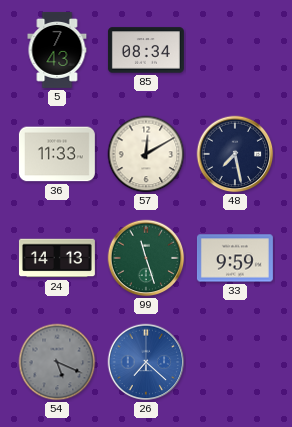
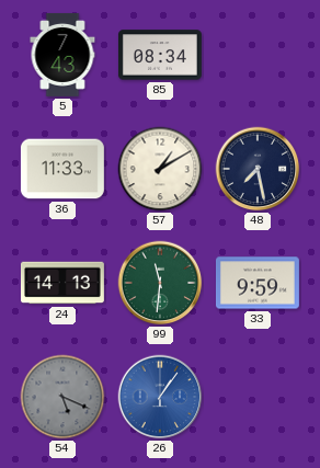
57: 12:10 -> 1:10 (160, 169)
99: 11:27 -> 11:31 (160, 283)
26: 7:22 -> 1:06 (160, 397)
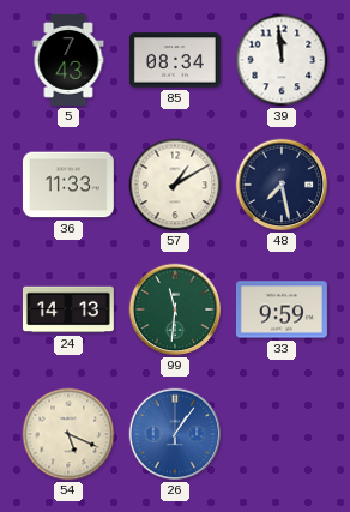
39: none -> 11:59 (282, 60)
54 dial: grey -> cream (68, 434)
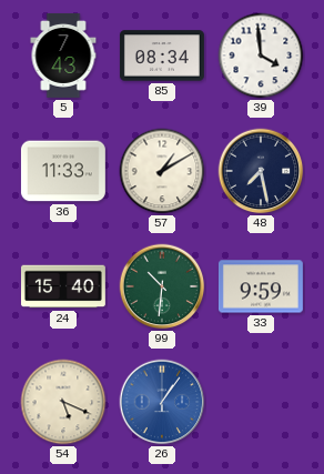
39: 11:59 -> 3:59 (261, 56)
24: 14:13 -> 15:40 (63, 286)
99: 11:31 -> 10:31 (162, 286)
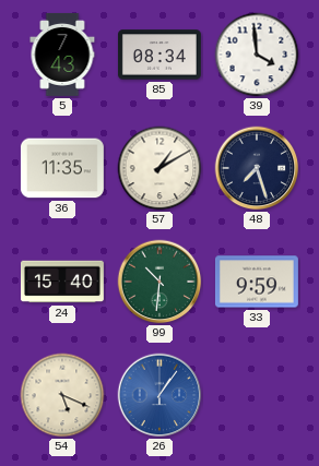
36: 11:33 -> 11:35 (62, 168)
48: 7:28 -> 7:27 (257, 168)
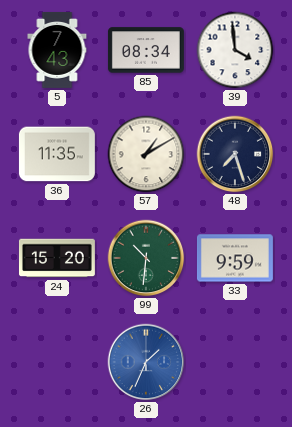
24: 15:40 -> 15:20 (57, 258)
54: 5:19 -> none (62, 395)
26: 1:06 -> 1:34 (146, 362)
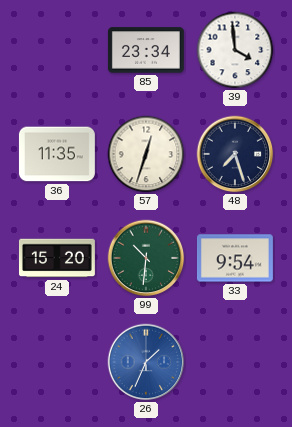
5: 7:43 -> none (57, 50)
85: 08:34 -> 23:34 (146, 50)
57: 1:10 -> 12:33 (146, 154)
33: 9:59 -> 9:54 (235, 258)
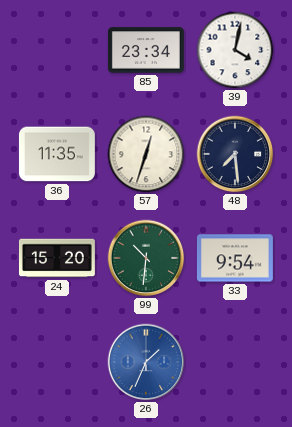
39: 3:59 -> 4:02 (235, 50)
48: 7:27 -> 7:29 (235, 154)
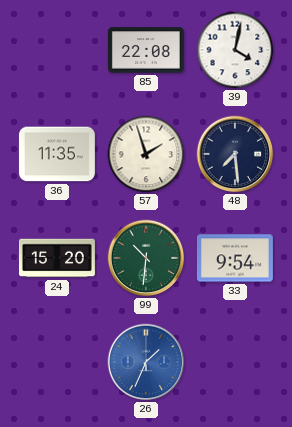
85: 23:34 -> 22:08 (146, 50)
57: 12:33 -> 1:57 (146, 154)
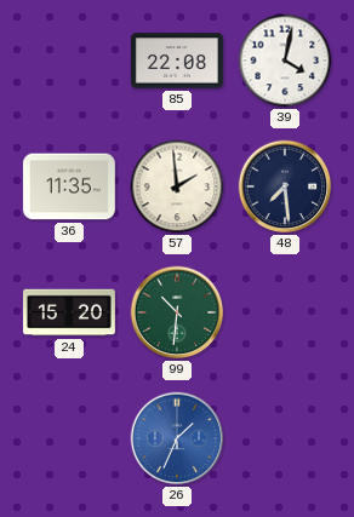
57: 1:57 -> 1:59 (177, 186)
33: 9:54 -> none (235, 258)
